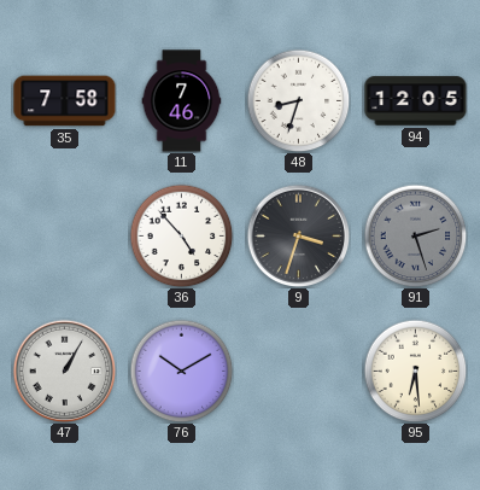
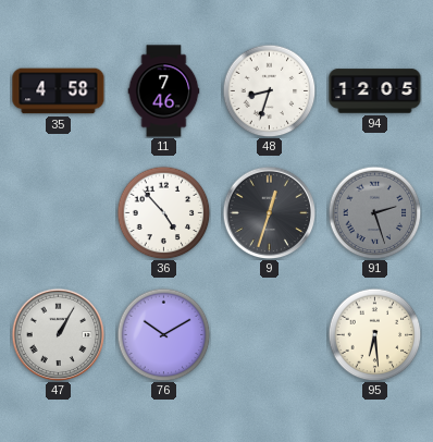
35: 7:58 -> 4:58 (59, 91)
9: 3:33 -> 12:33 (269, 212)
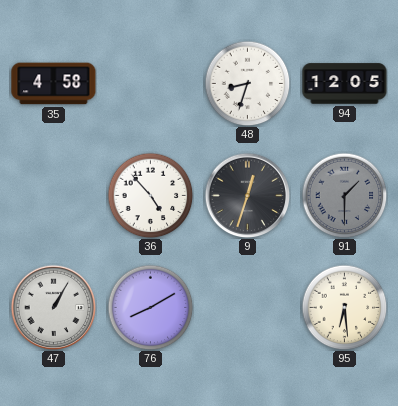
11: 7:46 -> none (164, 91)
91: 2:27 -> 1:30 (344, 195)
76: 10:10 -> 8:10 (150, 307)
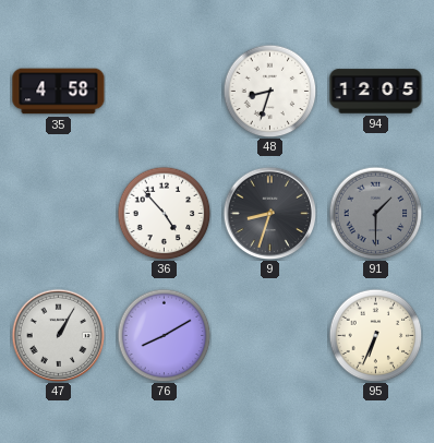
9: 12:33 -> 8:33 (269, 213)
95: 6:29 -> 6:34 (375, 335)
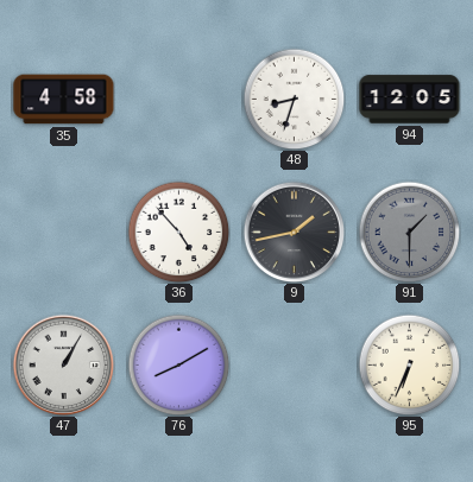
9: 8:33 -> 1:43 (294, 232)
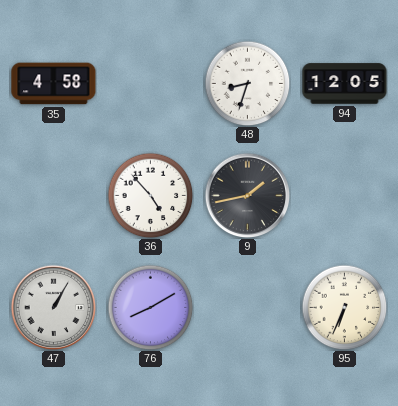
91: 1:30 -> none (409, 232)
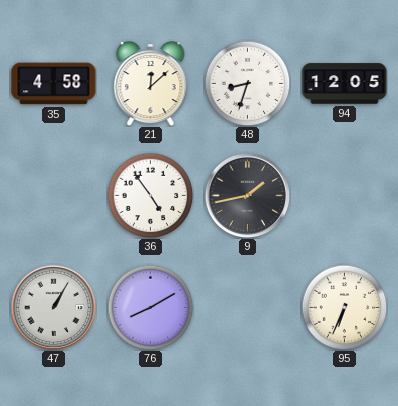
21: none -> 12:08 (151, 84)
36: 4:53 -> 4:54 (150, 195)
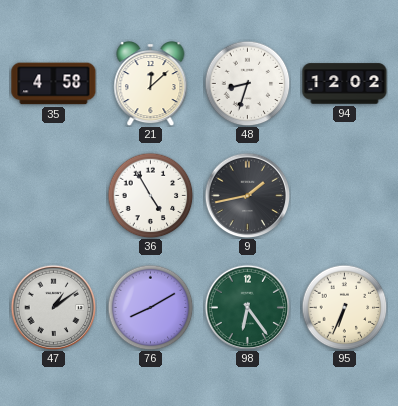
94: 12:05 -> 12:02 (345, 84)
36: 4:54 -> 4:55 (150, 195)
47: 1:05 -> 1:09 (53, 307)
98: none -> 6:24 (247, 307)
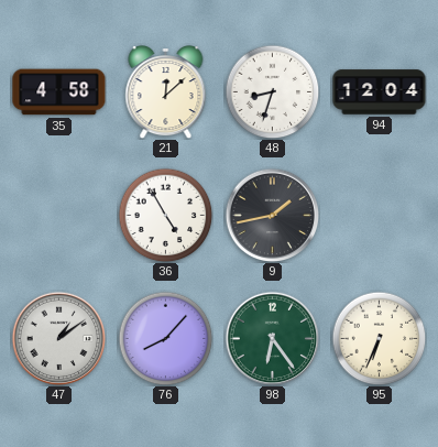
94: 12:02 -> 12:04 (380, 92)
76: 8:10 -> 8:07 (165, 338)
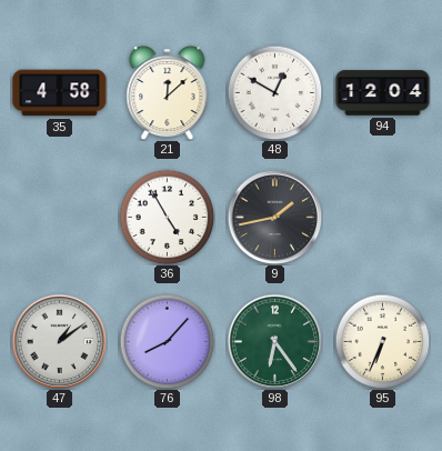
48: 8:33 -> 12:50 (274, 92)
